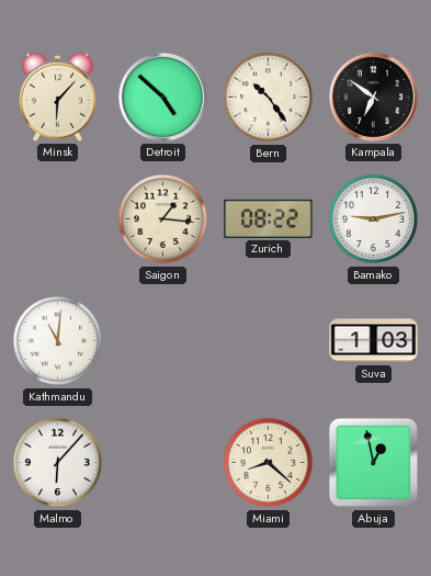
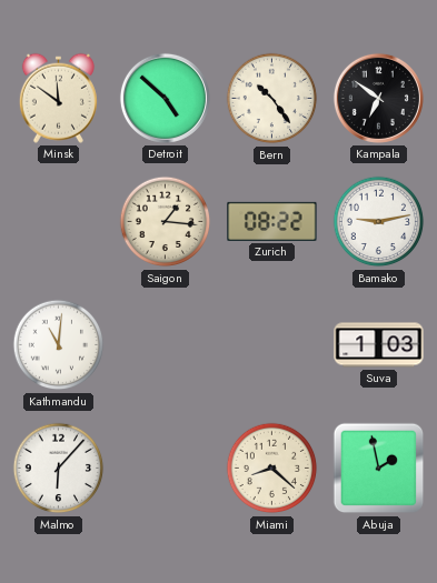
Minsk: 6:07 -> 11:51 (58, 98)
Abuja: 12:58 -> 1:58 (379, 469)
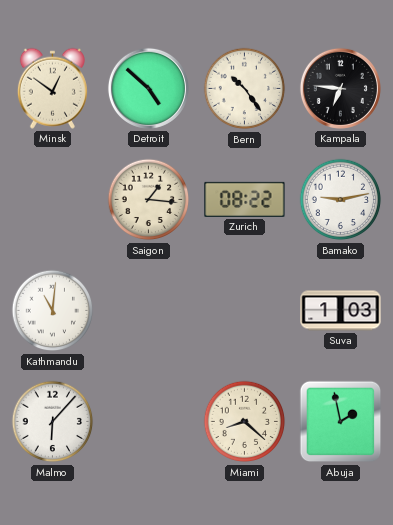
Minsk: 11:51 -> 12:51 (52, 88)
Kampala: 6:51 -> 6:46 (340, 88)
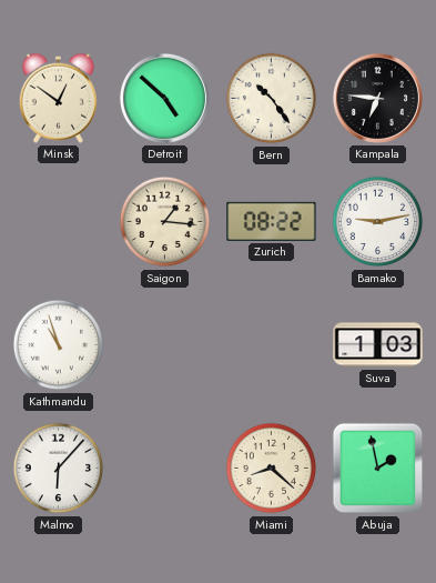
Kathmandu: 11:01 -> 10:57 (59, 345)
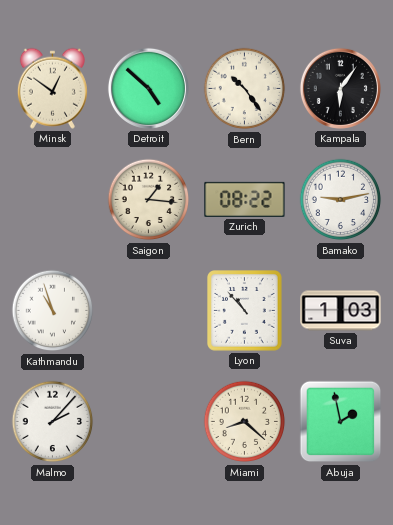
Kampala: 6:46 -> 6:06 (340, 88)
Lyon: none -> 10:53 (245, 311)
Malmo: 6:07 -> 2:07 (53, 422)
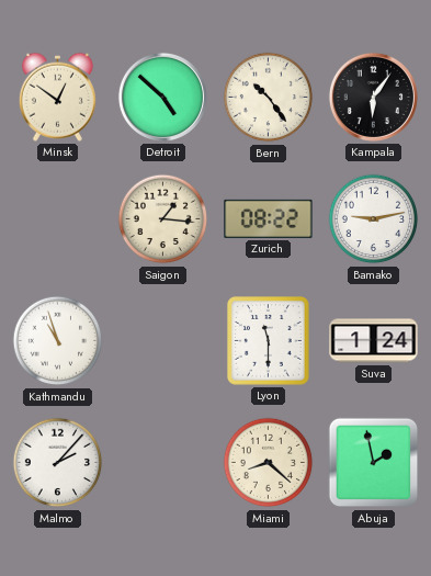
Lyon: 10:53 -> 11:30 (269, 341)
Suva: 1:03 -> 1:24 (374, 341)
